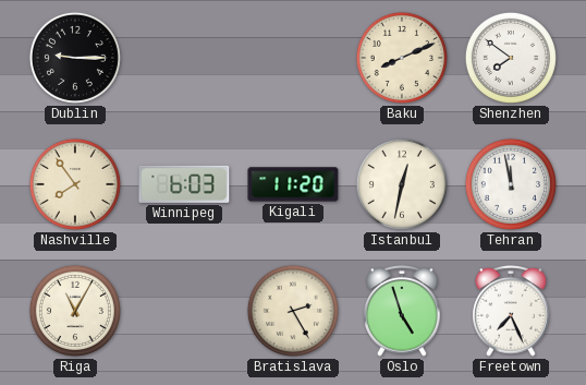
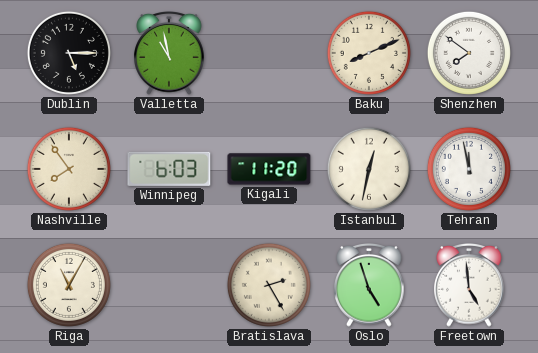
Dublin: 9:15 -> 5:15 (69, 53)
Valletta: none -> 10:58 (169, 54)
Freetown: 7:26 -> 4:59 (469, 286)
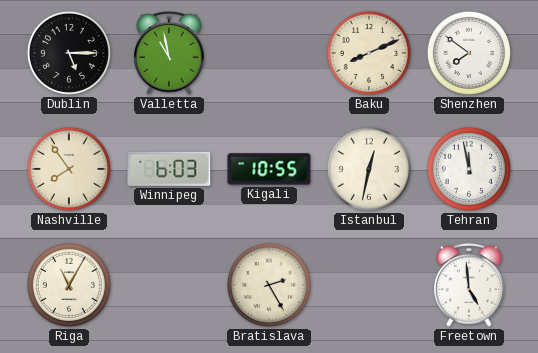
Kigali: 11:20 -> 10:55 (269, 169)
Oslo: 4:57 -> none (369, 286)
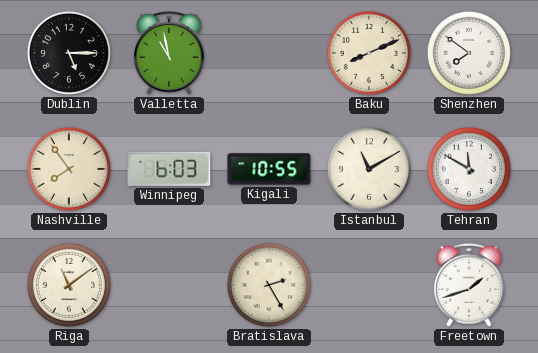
Istanbul: 12:32 -> 11:10 (369, 169)
Tehran: 11:58 -> 11:50 (469, 169)
Riga: 11:05 -> 11:09 (69, 285)
Freetown: 4:59 -> 1:42 (469, 286)
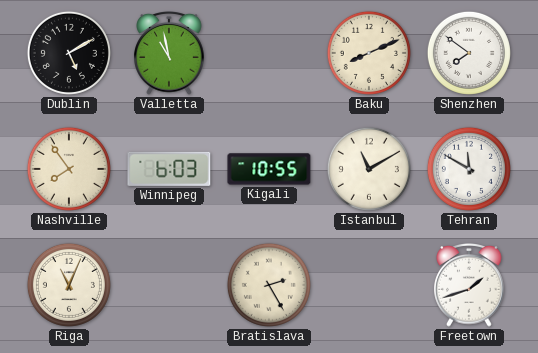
Dublin: 5:15 -> 5:10 (69, 53)
Riga: 11:09 -> 11:04 (69, 285)
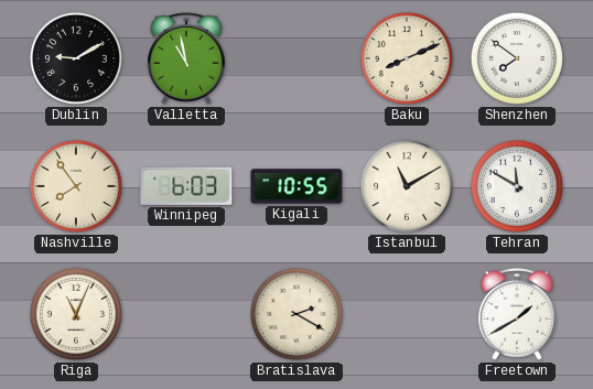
Dublin: 5:10 -> 9:10 (76, 58)
Bratislava: 2:25 -> 2:20 (296, 314)
Freetown: 1:42 -> 1:40 (517, 315)
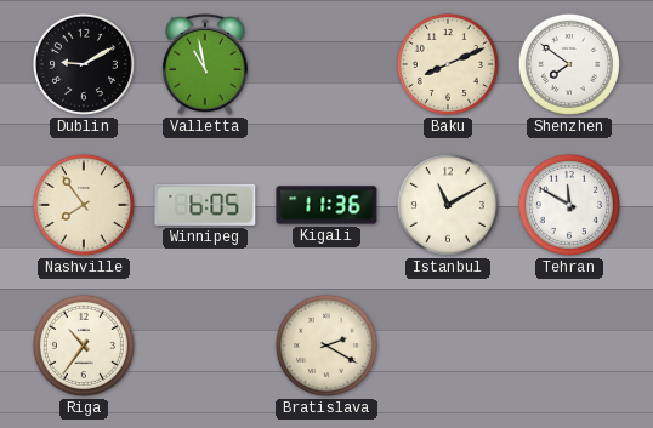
Winnipeg: 6:03 -> 6:05 (205, 205)
Kigali: 10:55 -> 11:36 (326, 205)
Riga: 11:04 -> 10:36 (84, 346)
Freetown: 1:40 -> none (517, 315)
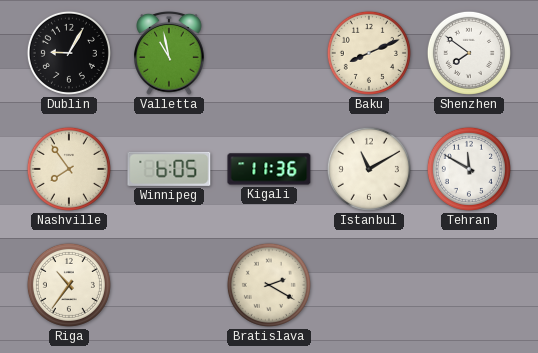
Dublin: 9:10 -> 9:05 (69, 53)
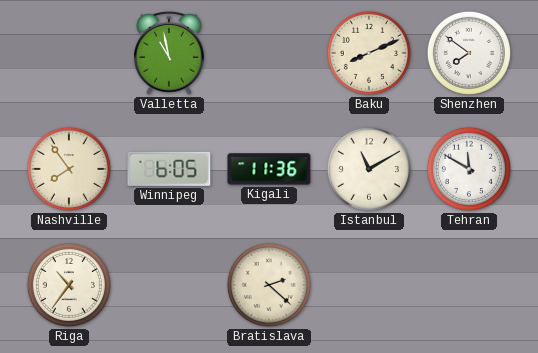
Dublin: 9:05 -> none (69, 53)
Bratislava: 2:20 -> 2:22 (269, 285)
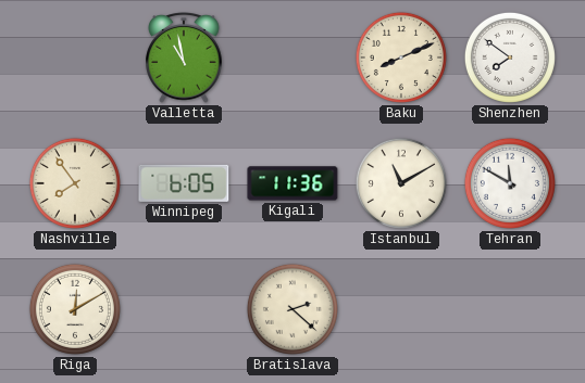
Riga: 10:36 -> 12:10 (75, 309)
